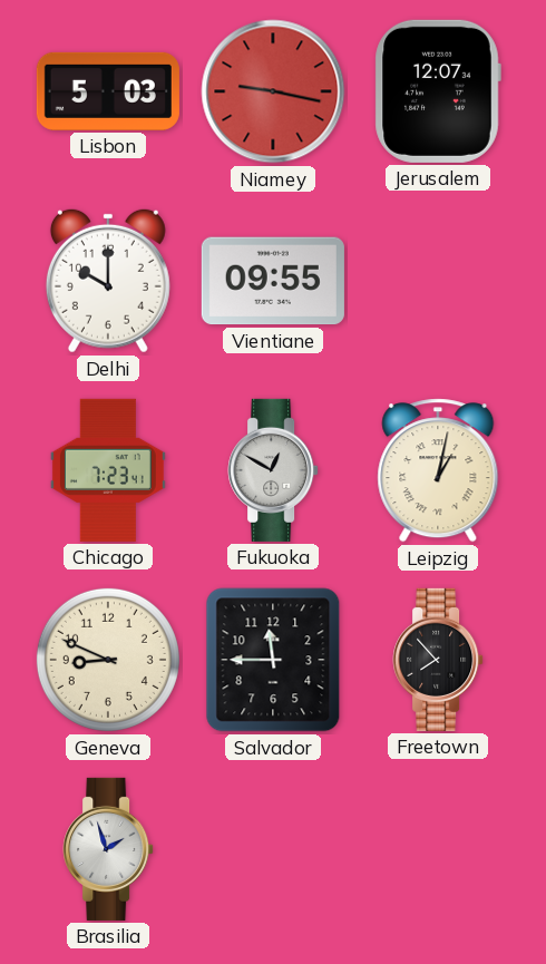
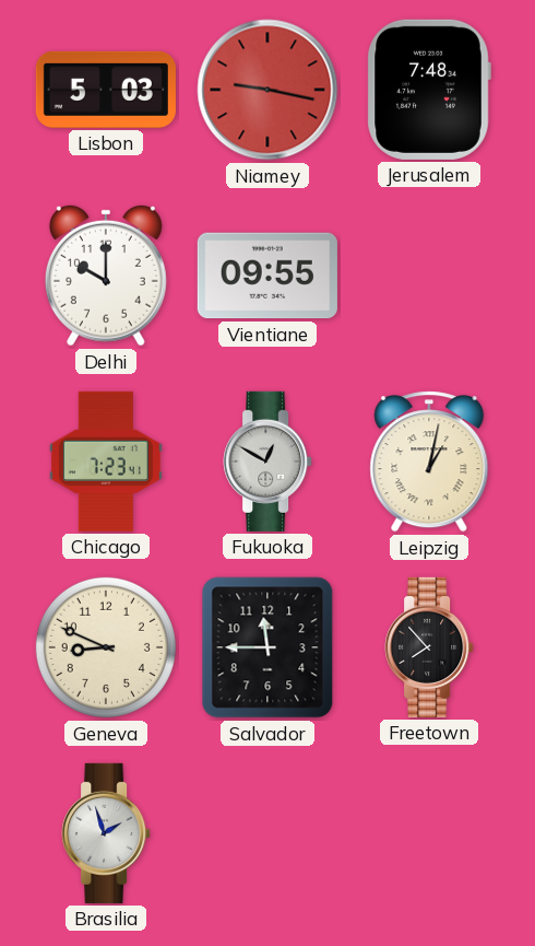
Jerusalem: 12:07 -> 7:48 (429, 90)
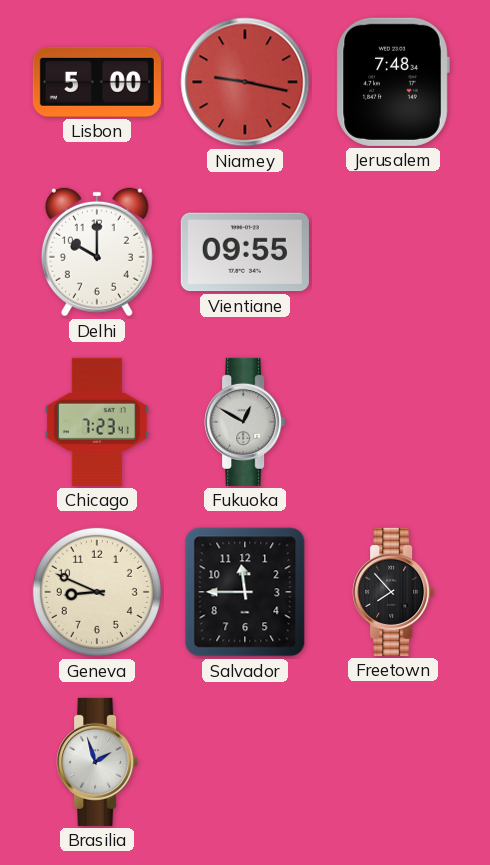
Lisbon: 5:03 -> 5:00 (97, 82)
Leipzig: 1:02 -> none (429, 462)
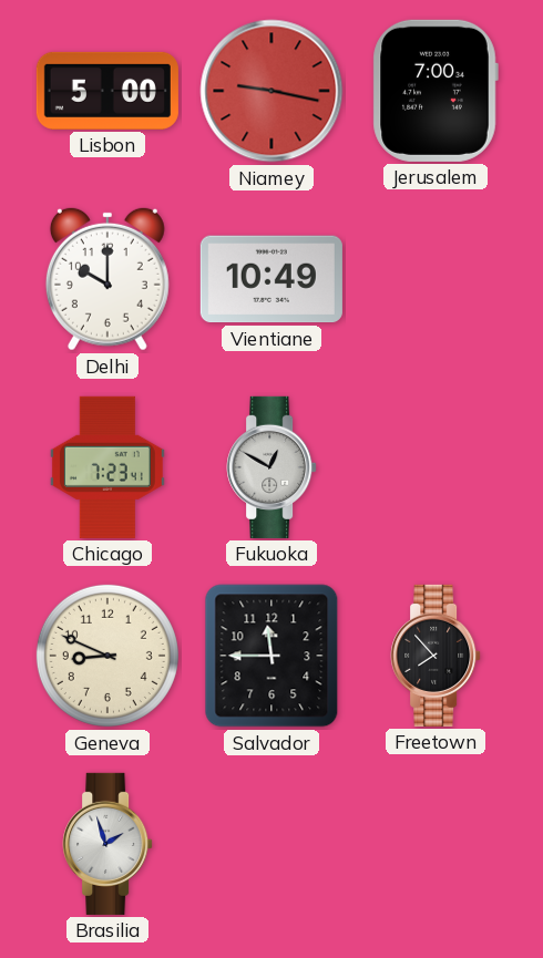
Jerusalem: 7:48 -> 7:00 (436, 91)
Vientiane: 09:55 -> 10:49 (271, 279)
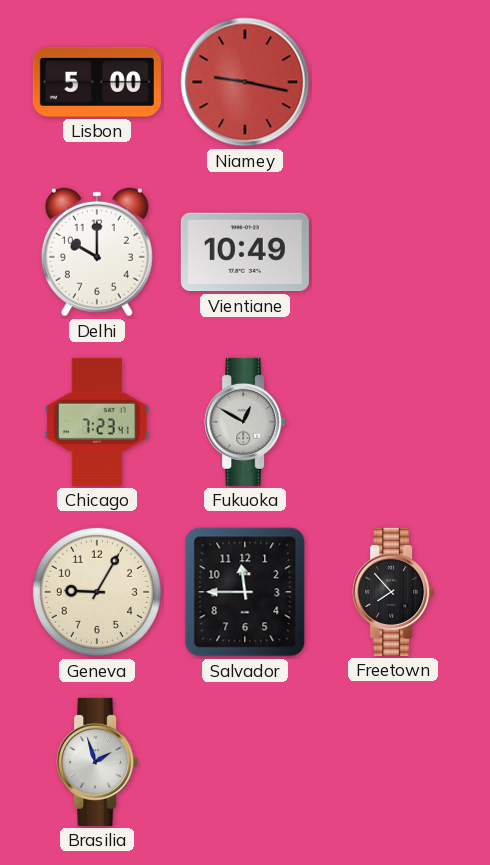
Jerusalem: 7:00 -> none (436, 91)
Geneva: 8:49 -> 9:05 (97, 592)
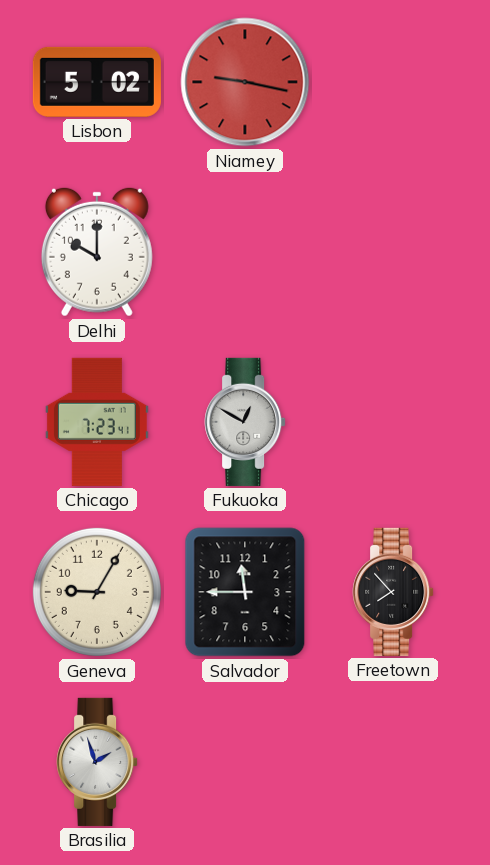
Lisbon: 5:00 -> 5:02 (97, 82)
Vientiane: 10:49 -> none (245, 252)
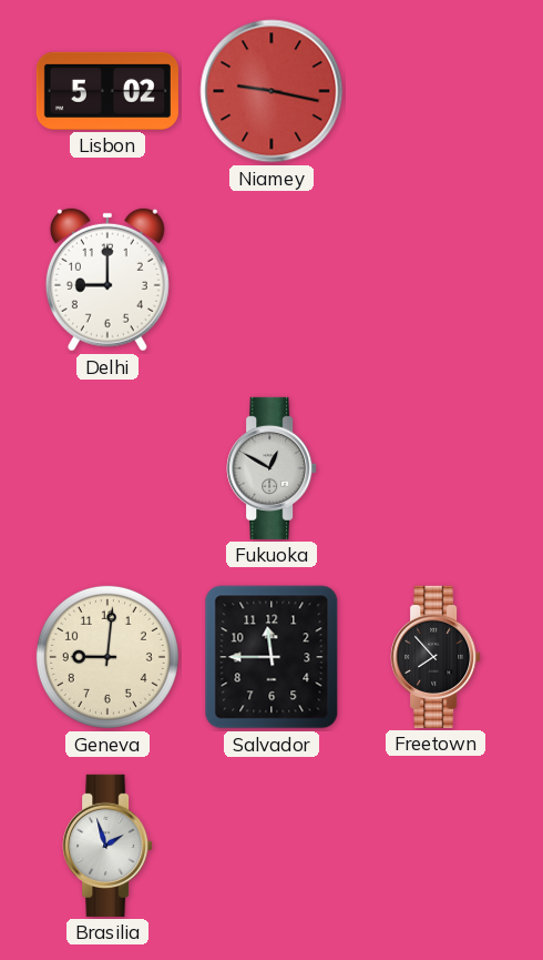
Delhi: 10:00 -> 9:00 (107, 280)
Chicago: 7:23 -> none (97, 422)
Geneva: 9:05 -> 9:01 (107, 657)
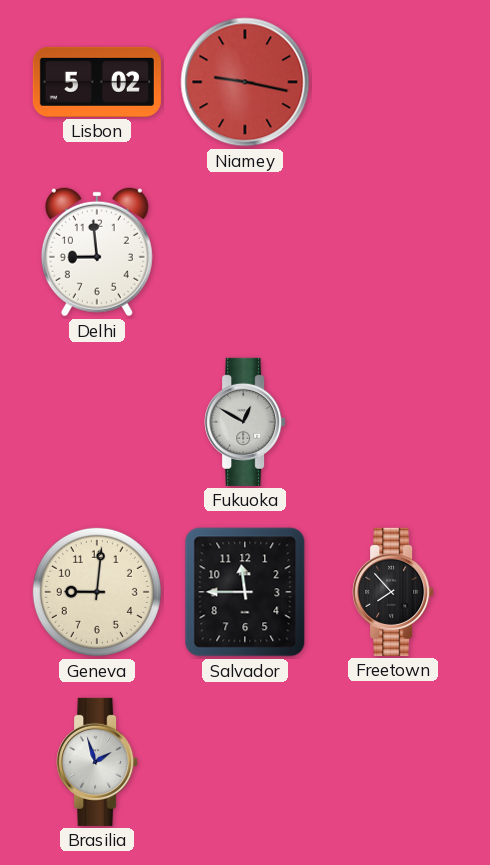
Delhi: 9:00 -> 8:59 (97, 252)
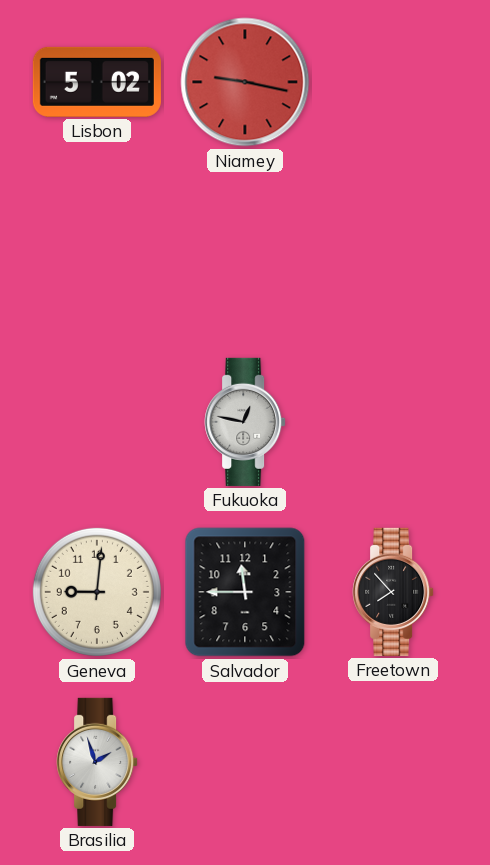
Delhi: 8:59 -> none (97, 252)
Fukuoka: 12:50 -> 12:47 (245, 422)
